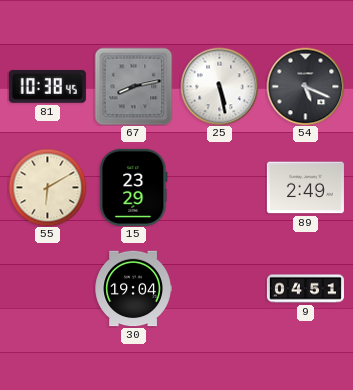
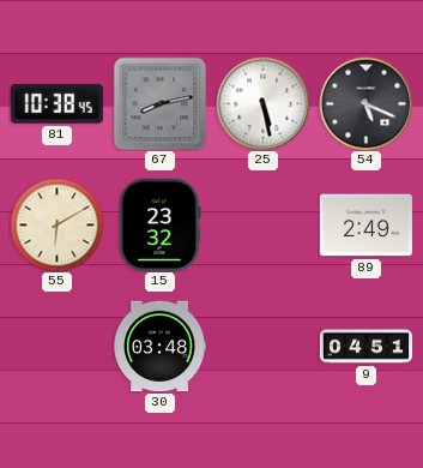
15: 23:29 -> 23:32 (161, 224)
30: 19:04 -> 03:48 (159, 347)
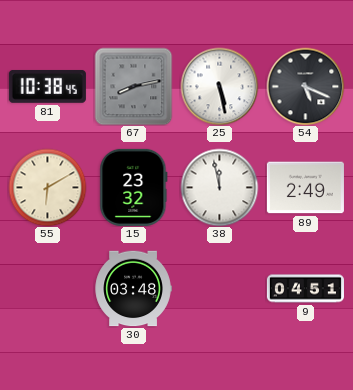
38: none -> 11:58 (219, 187)
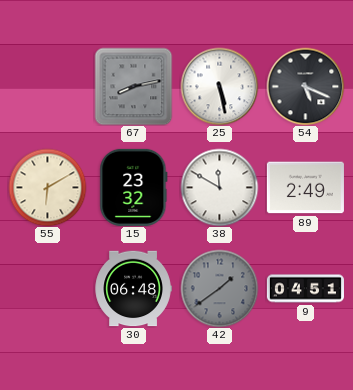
81: 10:38 -> none (47, 86)
38: 11:58 -> 11:50 (219, 187)
30: 03:48 -> 06:48 (133, 289)
42: none -> 1:39 (219, 288)
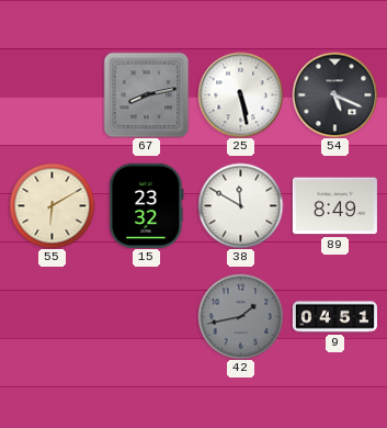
89: 2:49 -> 8:49 (334, 206)
30: 06:48 -> none (133, 289)
42: 1:39 -> 1:43 (240, 316)
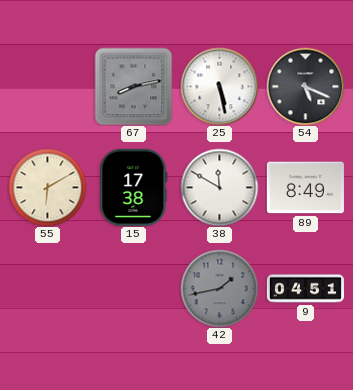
15: 23:32 -> 17:38 (134, 187)
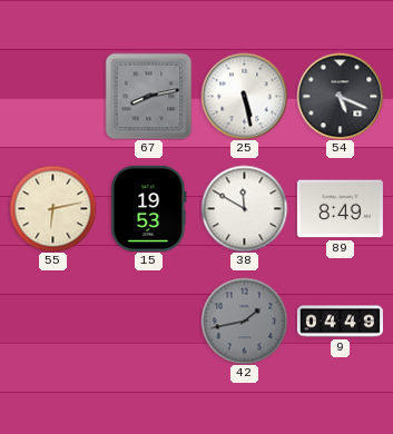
55: 6:10 -> 6:13 (52, 208)
15: 17:38 -> 19:53 (149, 208)
9: 04:51 -> 04:49 (340, 322)
